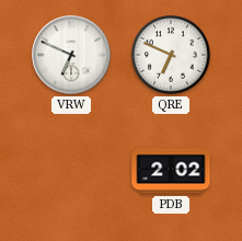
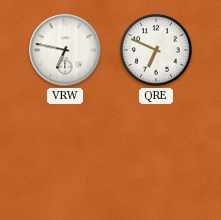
VRW: 6:49 -> 6:47 (65, 50)
PDB: 2:02 -> none (171, 171)
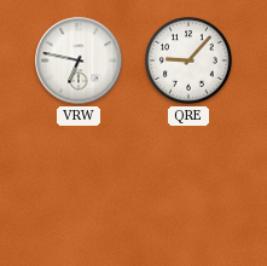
QRE: 6:49 -> 9:07 (190, 62)
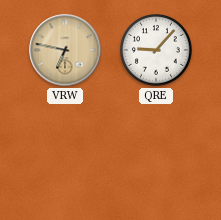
VRW dial: white -> champagne (65, 50)
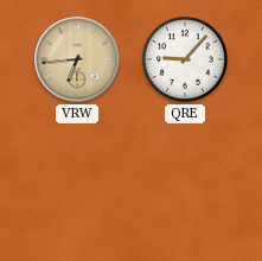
VRW: 6:47 -> 6:44 (77, 59)
